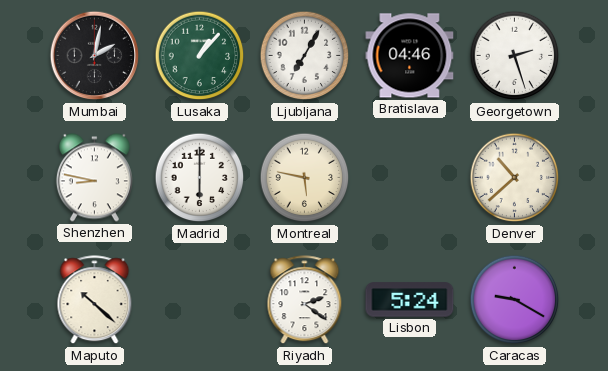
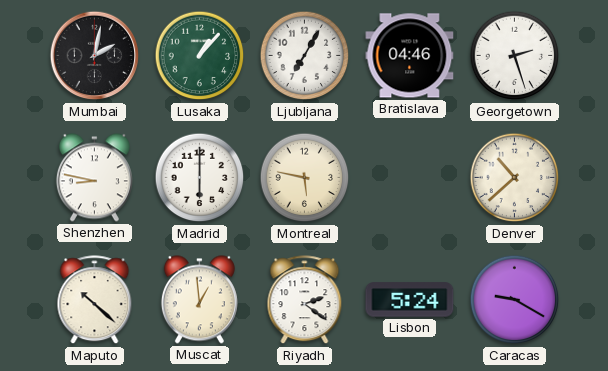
Muscat: none -> 12:59 (199, 300)
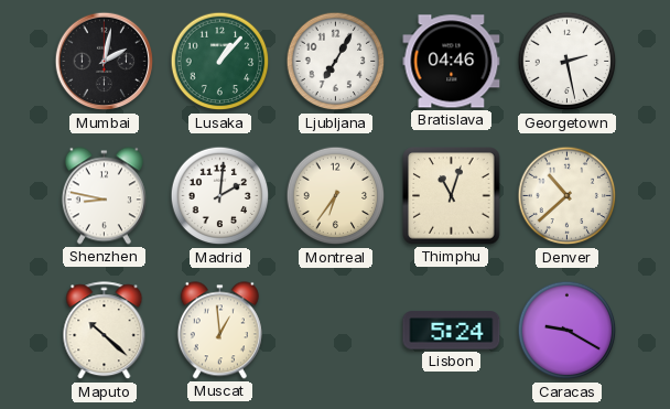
Georgetown: 2:27 -> 2:28 (568, 62)
Madrid: 6:00 -> 2:01 (220, 196)
Montreal: 5:47 -> 6:36 (336, 196)
Thimphu: none -> 11:03 (452, 196)
Riyadh: 2:21 -> none (305, 300)
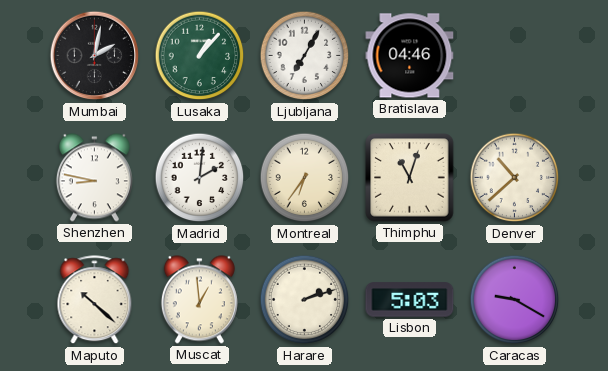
Georgetown: 2:28 -> none (568, 62)
Harare: none -> 2:12 (305, 300)
Lisbon: 5:24 -> 5:03 (410, 300)
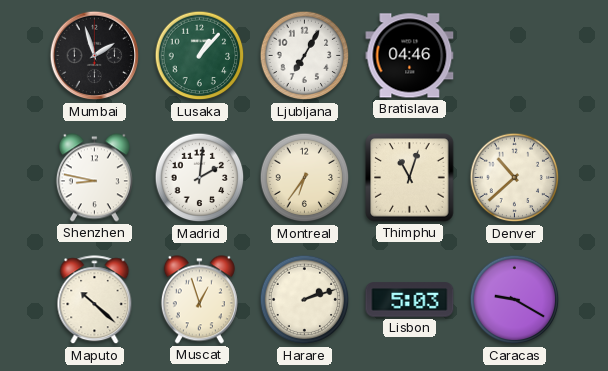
Mumbai: 2:02 -> 1:57 (95, 56)
Muscat: 12:59 -> 12:57 (199, 300)
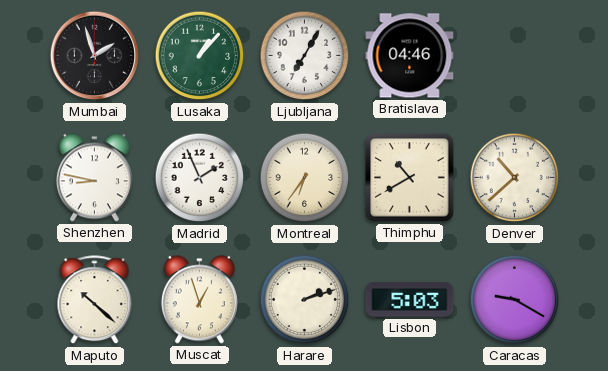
Madrid: 2:01 -> 1:56 (200, 178)
Thimphu: 11:03 -> 10:40 (410, 178)
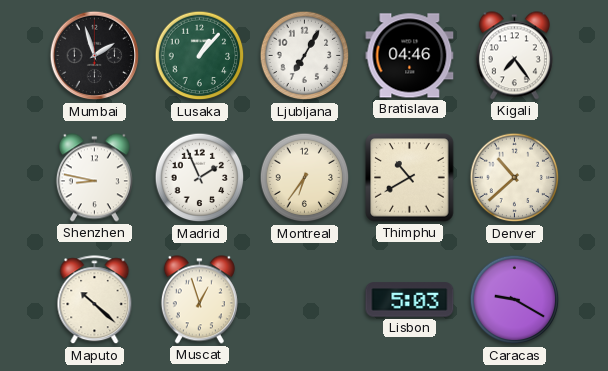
Kigali: none -> 7:24 (514, 56)
Harare: 2:12 -> none (305, 300)
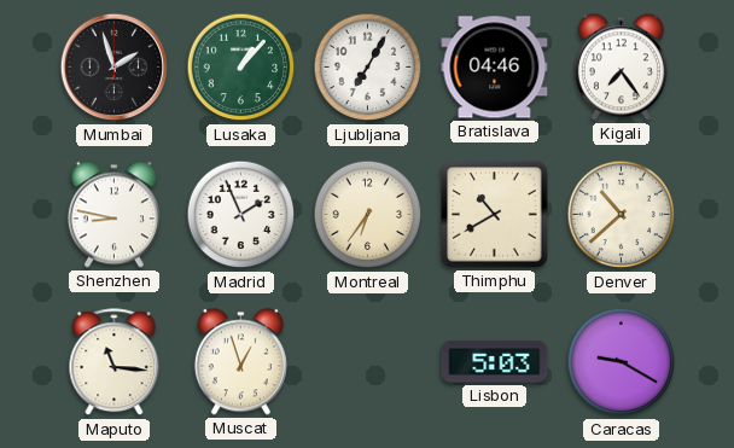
Maputo: 10:22 -> 11:16 (115, 362)
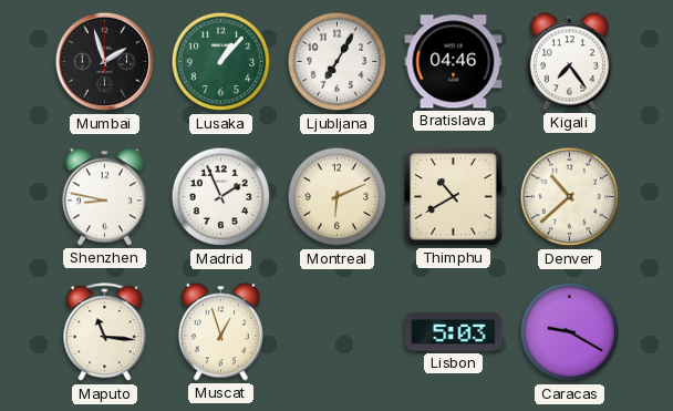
Montreal: 6:36 -> 6:11 (338, 197)
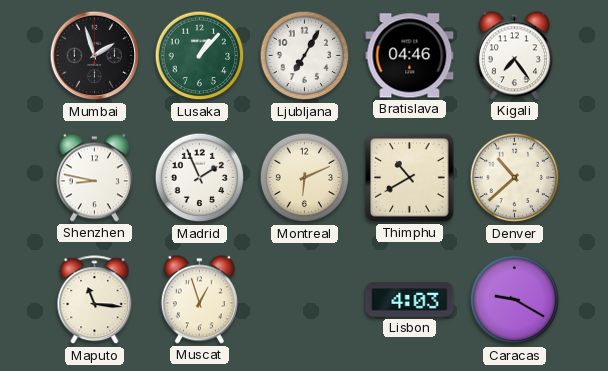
Lisbon: 5:03 -> 4:03 (410, 300)
